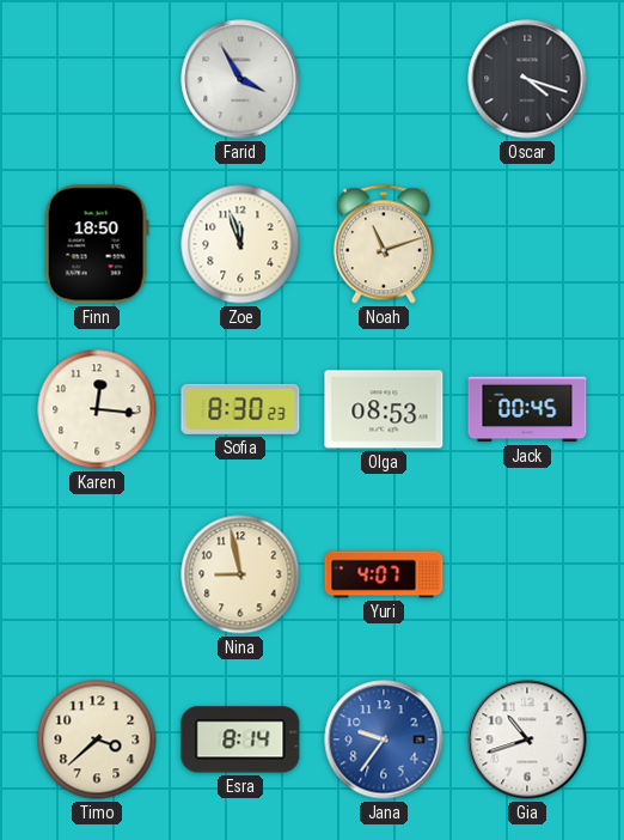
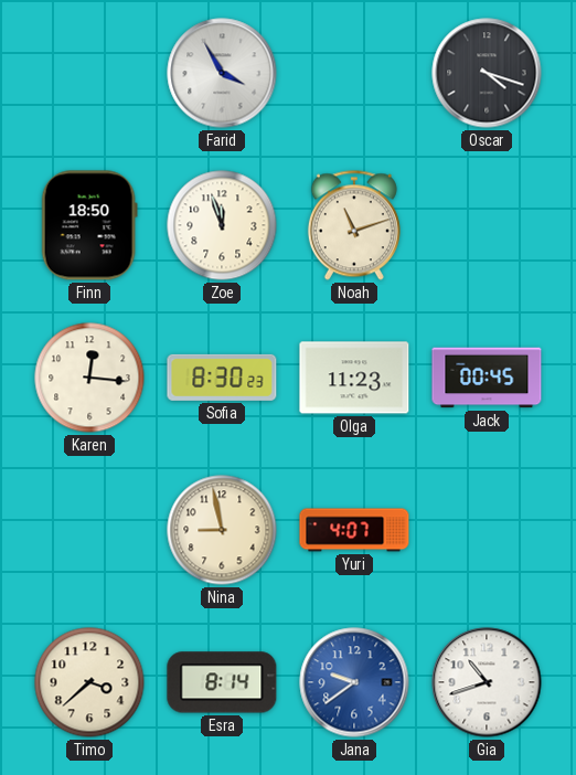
Olga: 08:53 -> 11:23 (354, 378)
Jana: 9:36 -> 9:39 (354, 682)
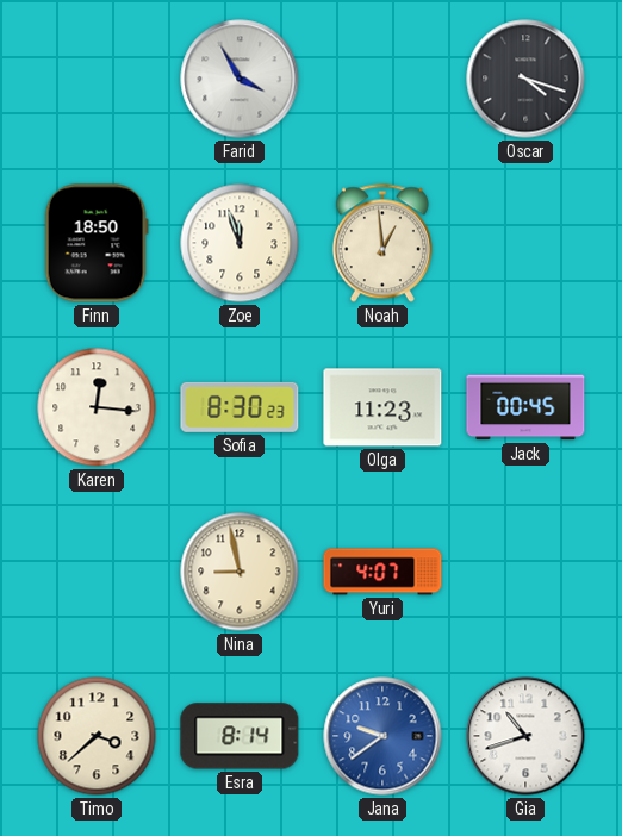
Noah: 11:12 -> 12:59 (382, 243)
